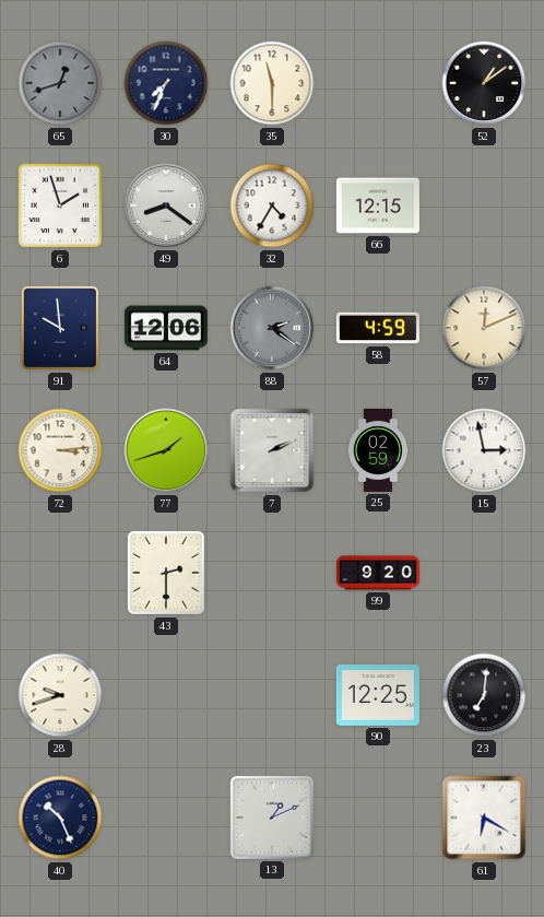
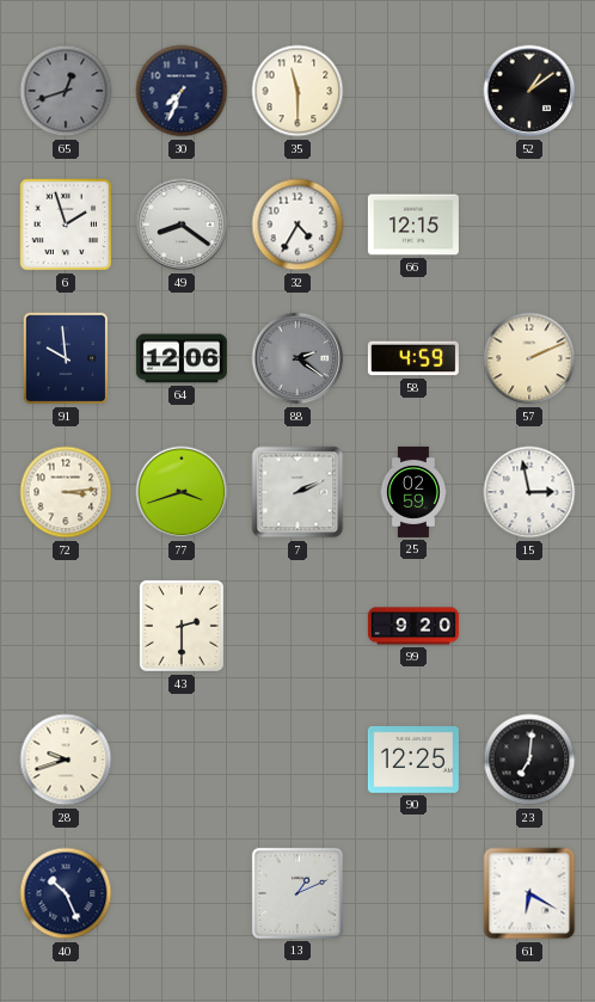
57: 12:11 -> 2:11 (529, 358)
77: 1:42 -> 3:42 (182, 492)
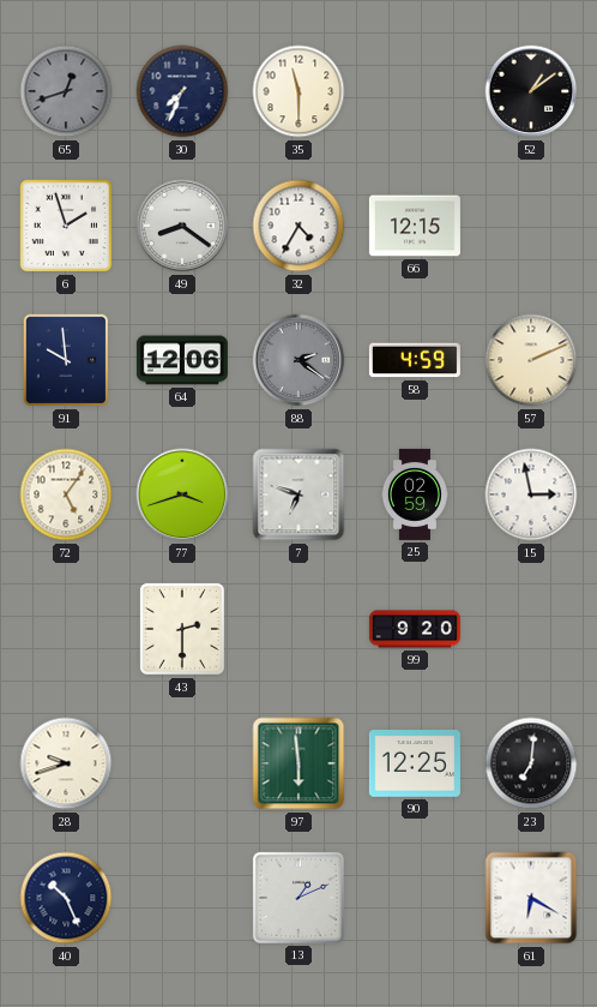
72: 3:14 -> 5:06 (66, 494)
7: 2:11 -> 6:48 (298, 494)
97: none -> 5:59 (298, 763)
